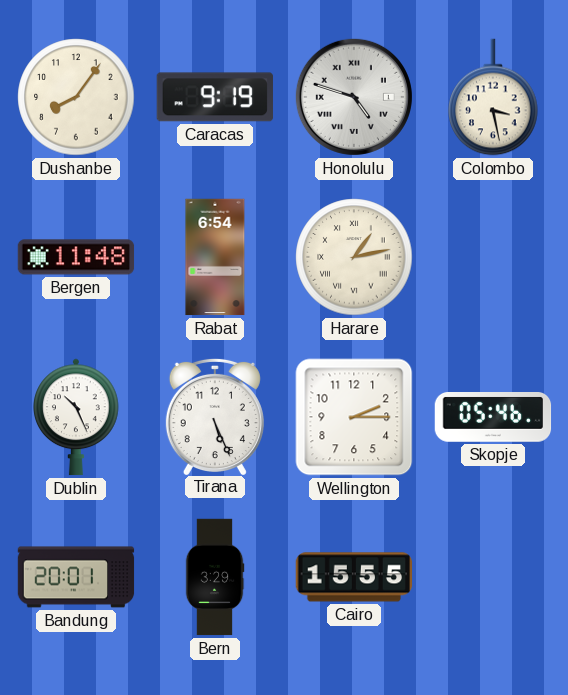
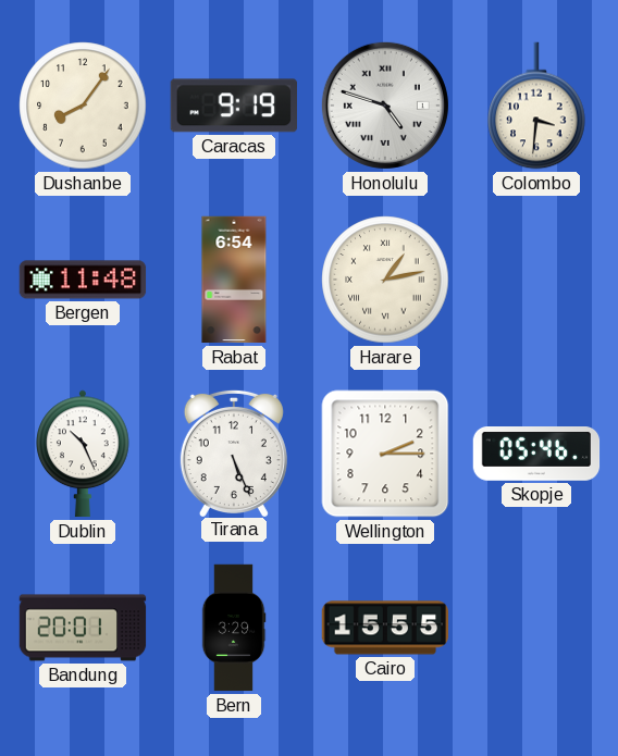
Colombo: 3:28 -> 3:31 (536, 106)
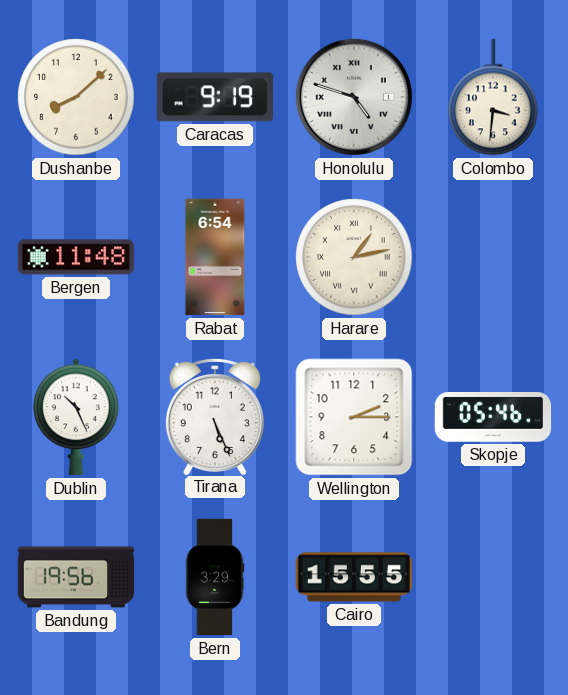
Dushanbe: 8:06 -> 8:08 (76, 97)
Bandung: 20:01 -> 19:56 (76, 577)
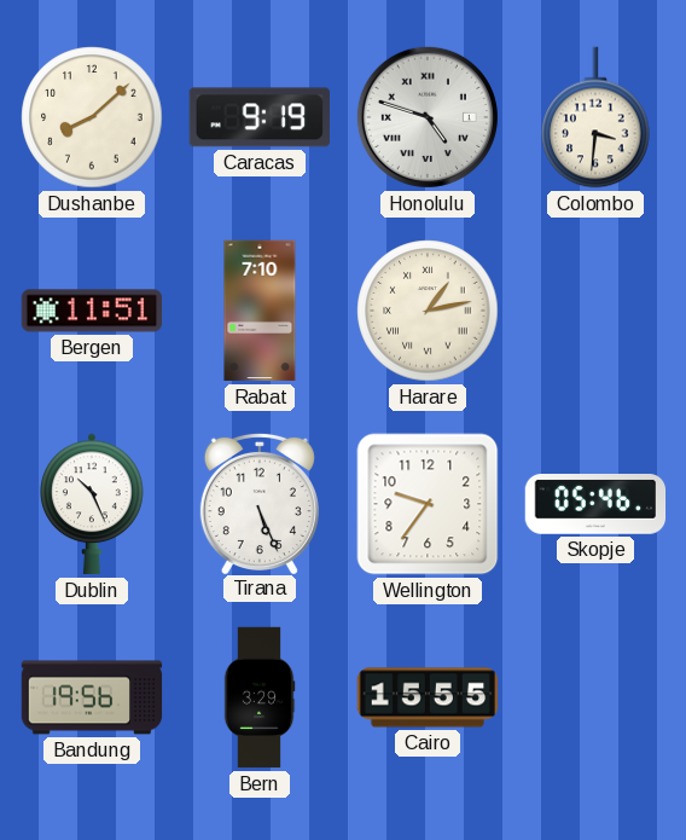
Bergen: 11:48 -> 11:51 (92, 311)
Rabat: 6:54 -> 7:10 (260, 311)
Wellington: 2:15 -> 9:36 (428, 504)
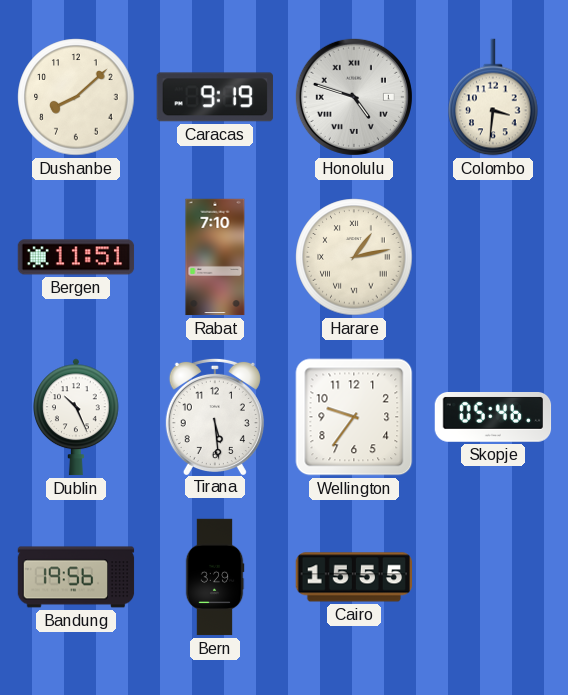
Tirana: 5:26 -> 5:29 (215, 416)
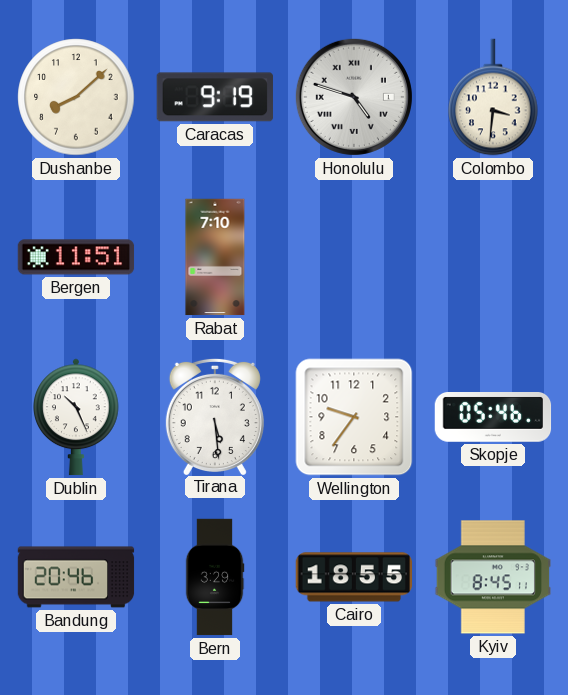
Harare: 1:13 -> none (354, 257)
Bandung: 19:56 -> 20:46 (76, 577)
Cairo: 15:55 -> 18:55 (354, 577)
Kyiv: none -> 8:45 (493, 577)
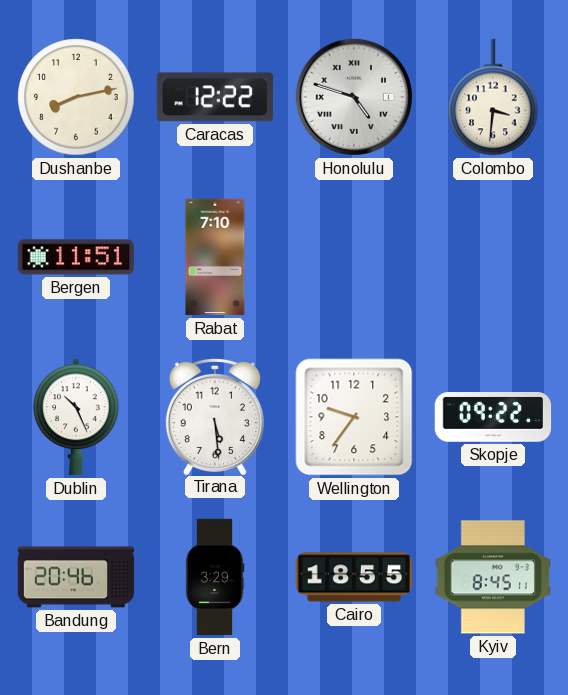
Dushanbe: 8:08 -> 8:13 (76, 97)
Caracas: 9:19 -> 12:22 (215, 97)
Skopje: 05:46 -> 09:22 (493, 418)
